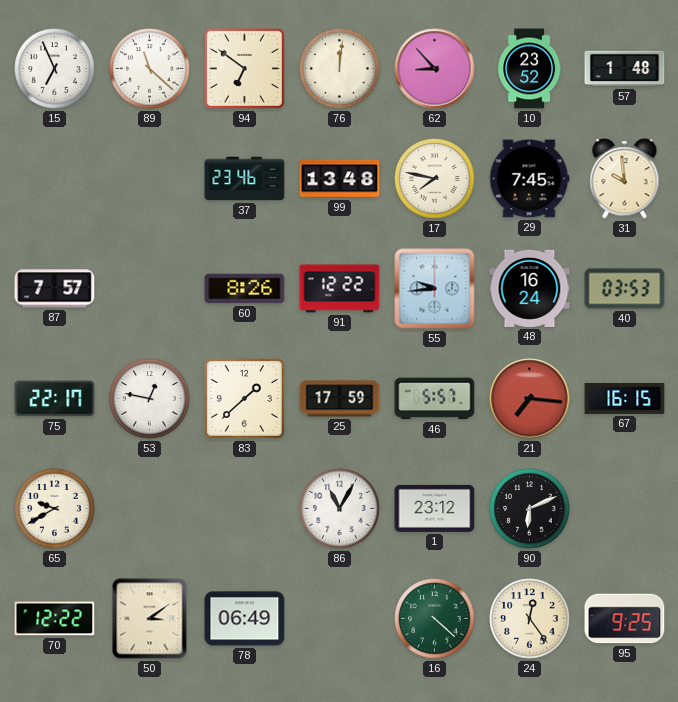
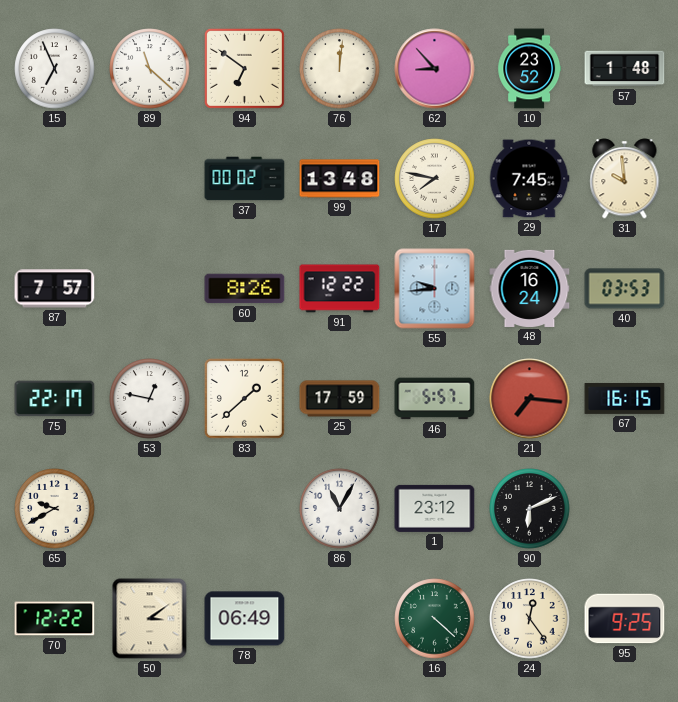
37: 23:46 -> 00:02 (245, 179)
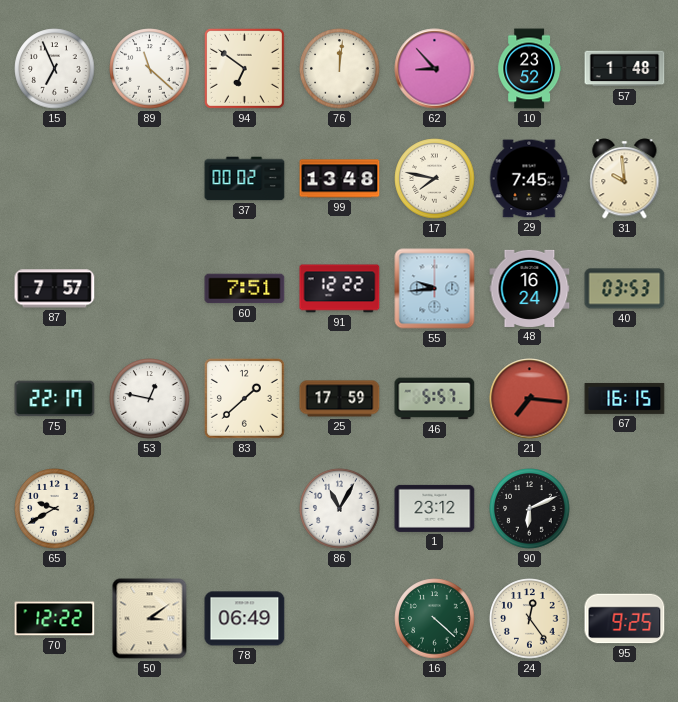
60: 8:26 -> 7:51 (245, 289)
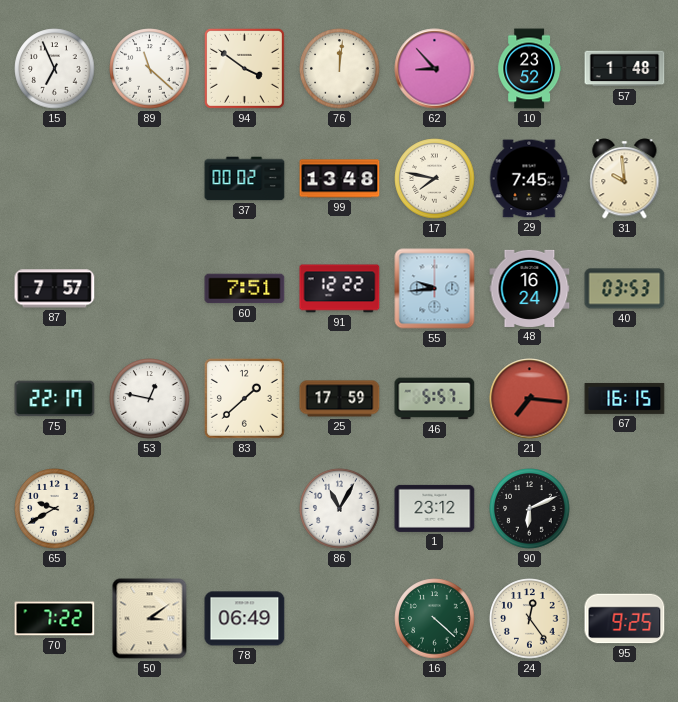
94: 6:51 -> 3:51 (244, 68)
70: 12:22 -> 7:22 (55, 619)
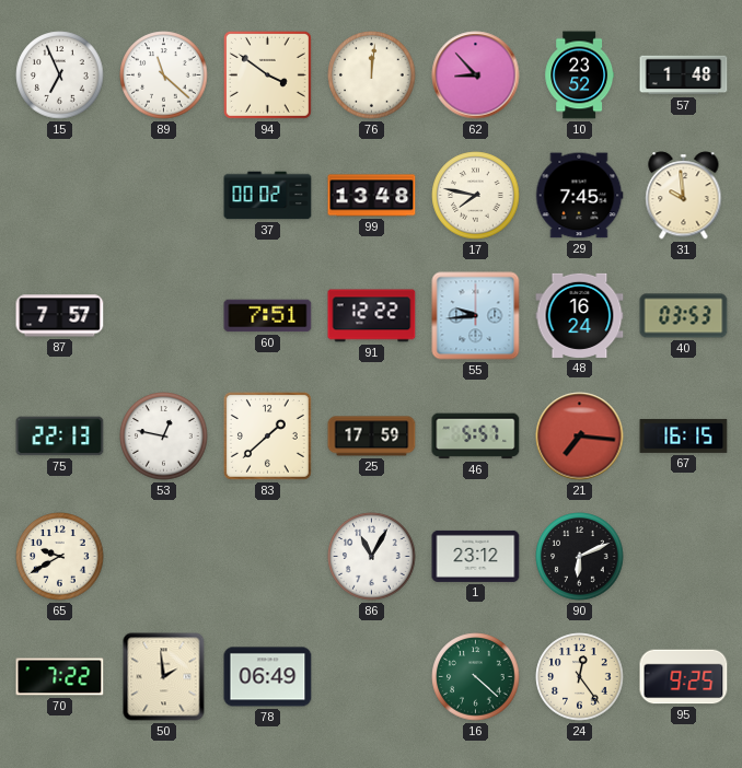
75: 22:17 -> 22:13 (60, 437)
50: 3:09 -> 1:59 (164, 677)
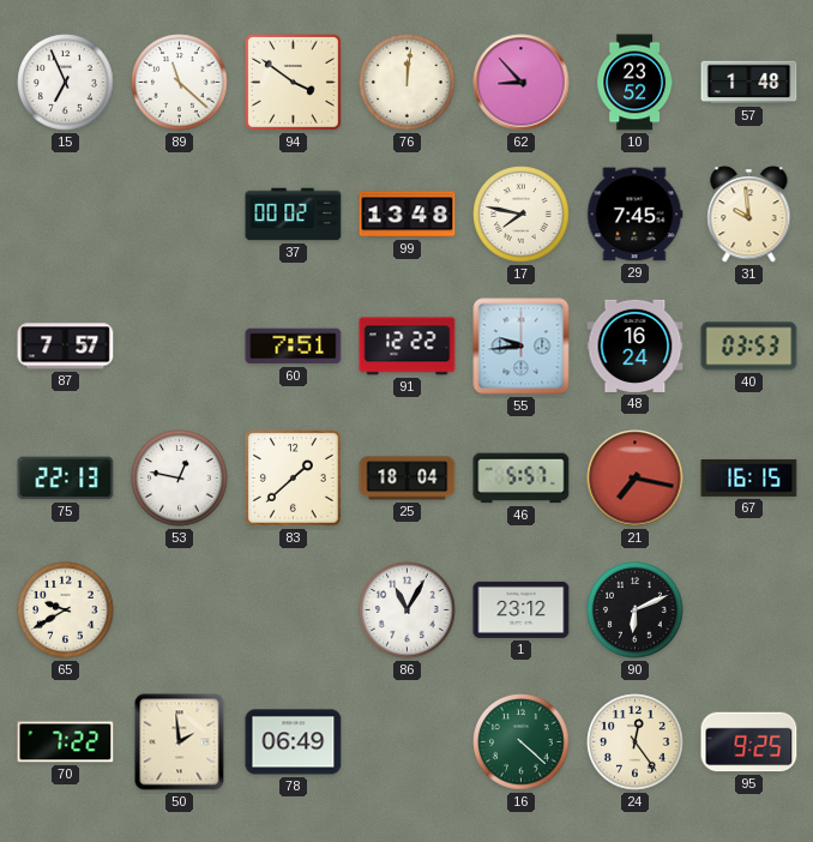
25: 17:59 -> 18:04 (408, 479)
21: 7:16 -> 7:17 (636, 479)
